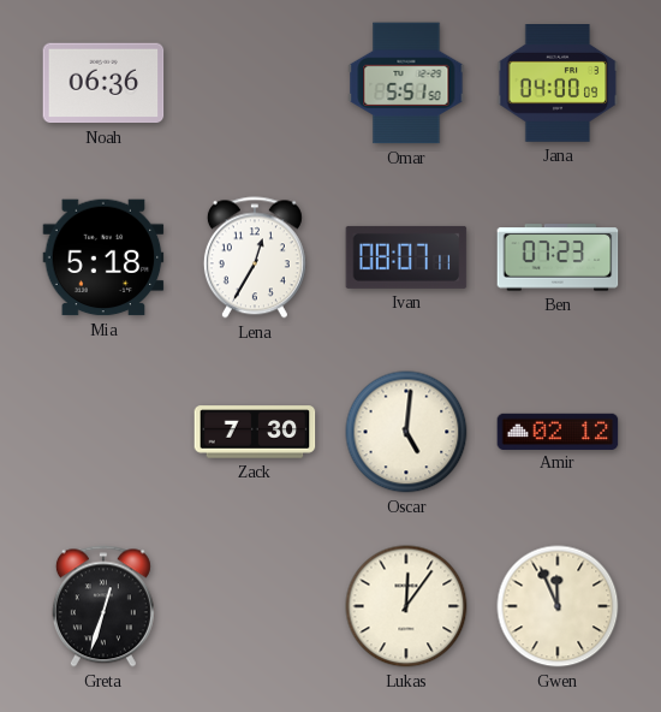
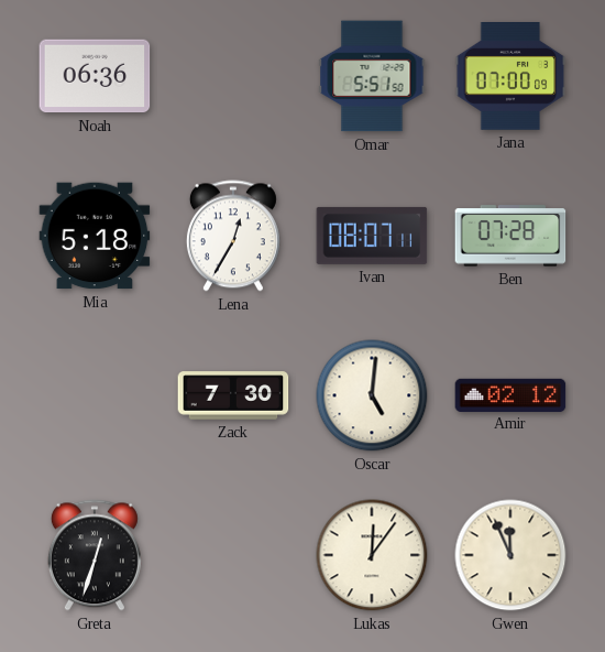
Jana: 04:00 -> 07:00 (510, 77)
Ben: 07:23 -> 07:28 (510, 236)
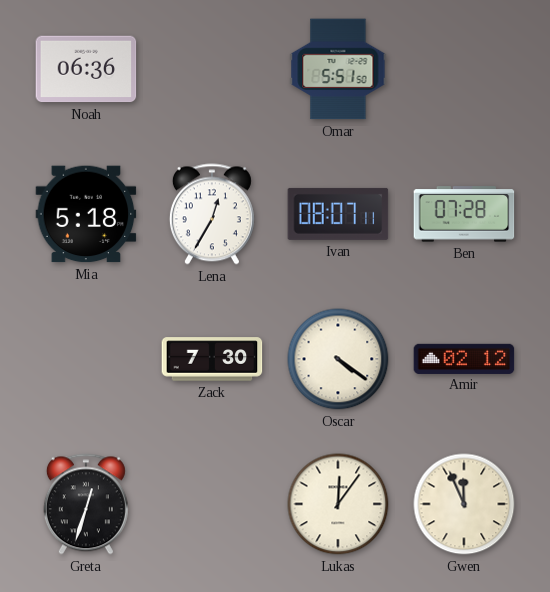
Jana: 07:00 -> none (510, 77)
Oscar: 5:01 -> 4:21 (338, 359)
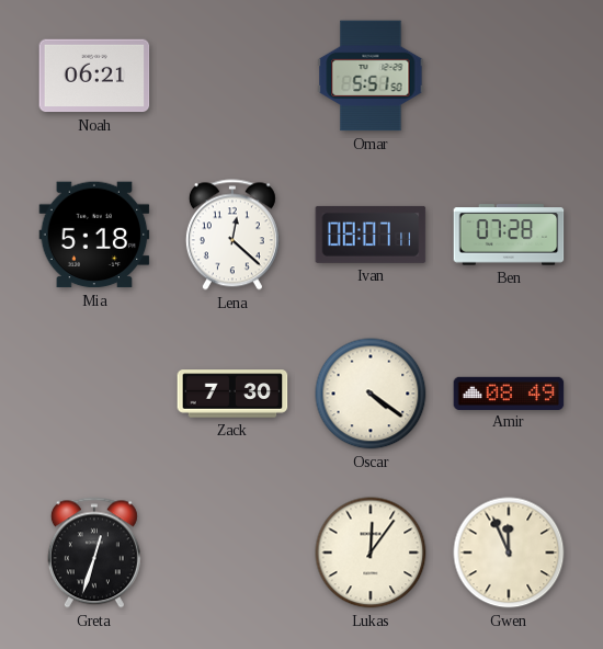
Noah: 06:36 -> 06:21 (94, 76)
Lena: 12:35 -> 12:22 (232, 235)
Amir: 02:12 -> 08:49 (509, 392)
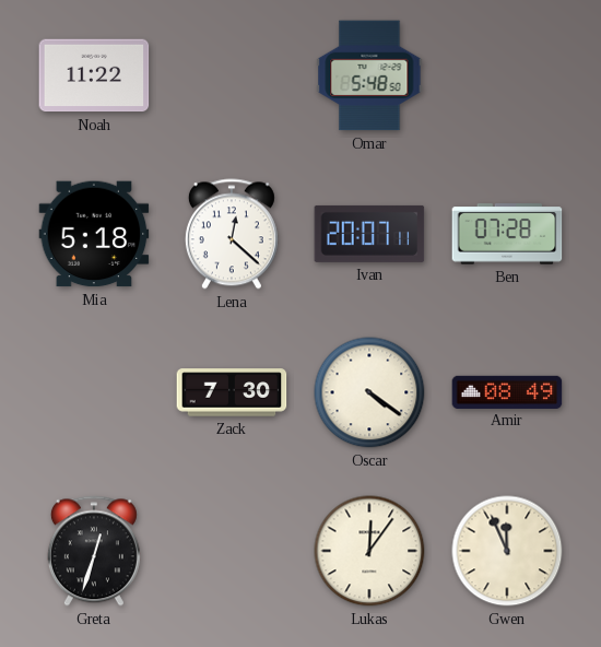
Noah: 06:21 -> 11:22 (94, 75)
Omar: 5:51 -> 5:48 (369, 75)
Ivan: 08:07 -> 20:07 (369, 234)
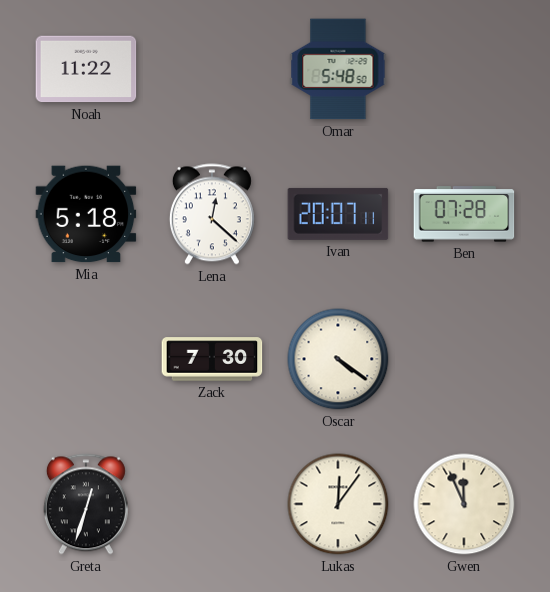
Amir: 08:49 -> none (507, 391)
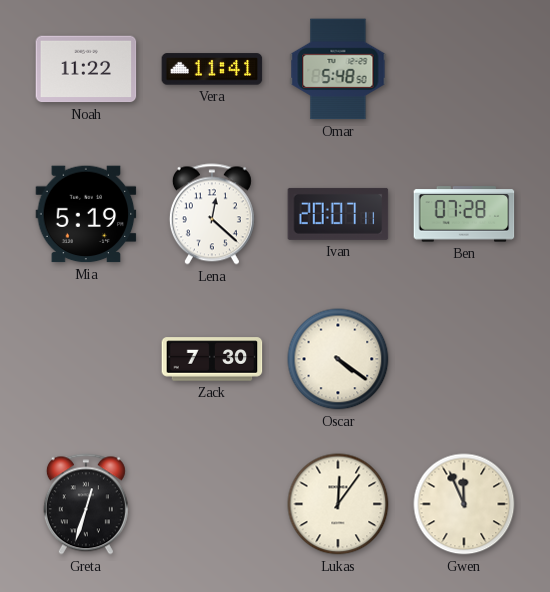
Vera: none -> 11:41 (212, 69)
Mia: 5:18 -> 5:19 (86, 214)
